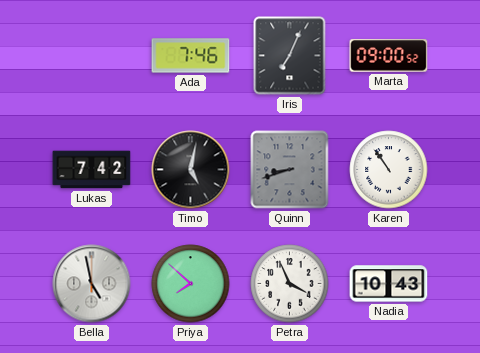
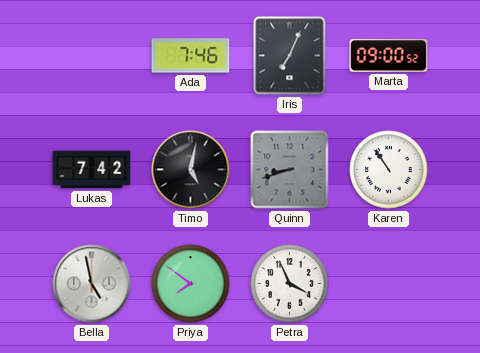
Priya: 7:52 -> 7:51 (191, 284)
Nadia: 10:43 -> none (389, 284)
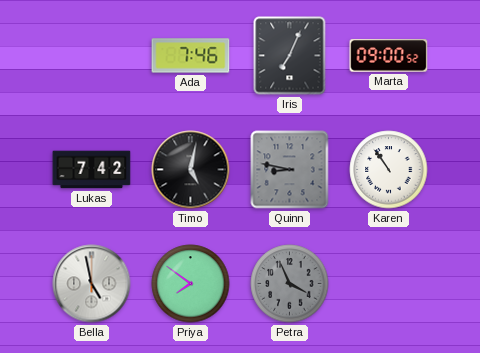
Quinn: 8:42 -> 8:47 (290, 170)
Petra dial: white -> grey (290, 284)
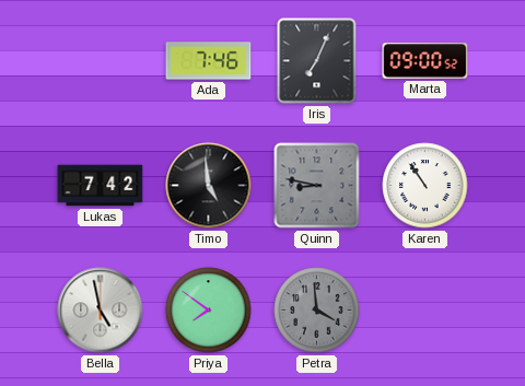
Timo: 5:02 -> 4:59 (209, 186)
Petra: 3:56 -> 3:59 (317, 311)
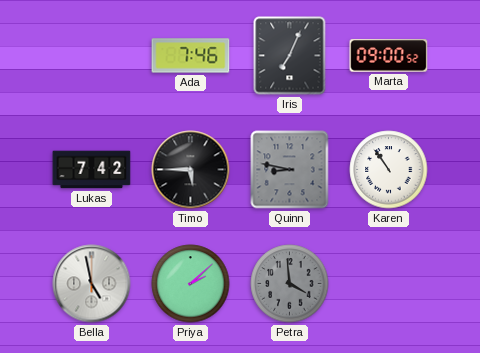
Timo: 4:59 -> 5:45 (191, 170)
Priya: 7:51 -> 2:08 (191, 284)
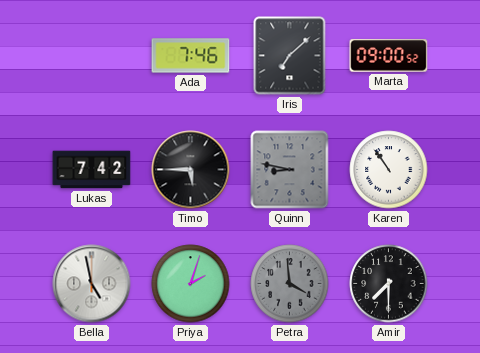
Iris: 7:04 -> 7:08 (290, 56)
Priya: 2:08 -> 2:03 (191, 284)
Amir: none -> 7:30 (389, 284)
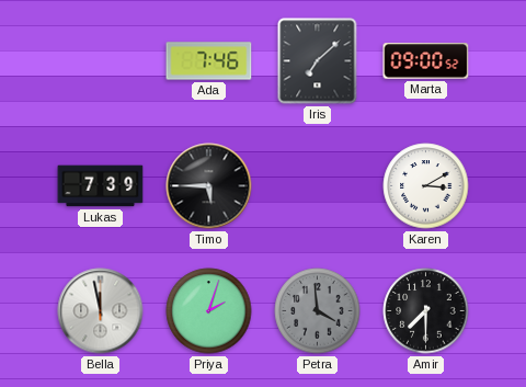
Lukas: 7:42 -> 7:39 (101, 186)
Quinn: 8:47 -> none (290, 170)
Karen: 10:54 -> 3:10 (426, 186)
Bella: 4:58 -> 11:58 (101, 311)
